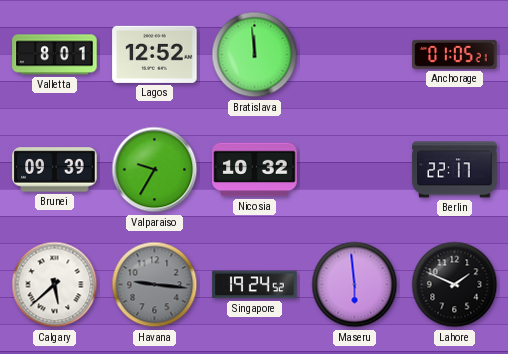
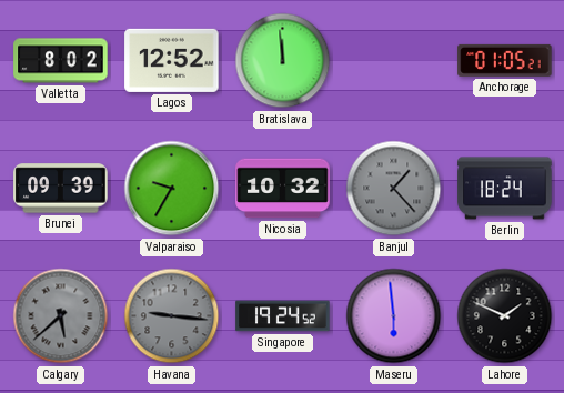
Valletta: 8:01 -> 8:02 (61, 61)
Banjul: none -> 1:23 (394, 189)
Berlin: 22:17 -> 18:24 (505, 189)
Calgary dial: white -> grey (61, 316)
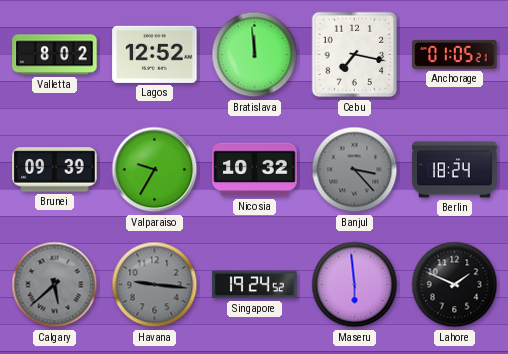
Cebu: none -> 7:17 (355, 55)
Banjul: 1:23 -> 3:23 (355, 170)
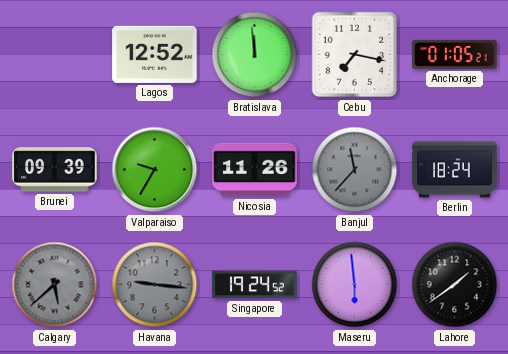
Valletta: 8:02 -> none (55, 55)
Nicosia: 10:32 -> 11:26 (255, 170)
Banjul: 3:23 -> 11:37 (355, 170)
Lahore: 1:49 -> 1:39 (455, 285)
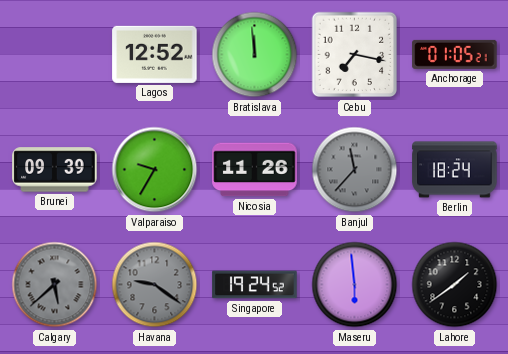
Havana: 9:16 -> 9:21 (155, 285)
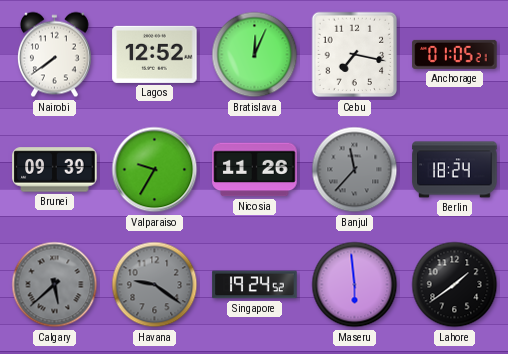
Nairobi: none -> 7:39 (54, 55)
Bratislava: 11:59 -> 12:04 (255, 55)
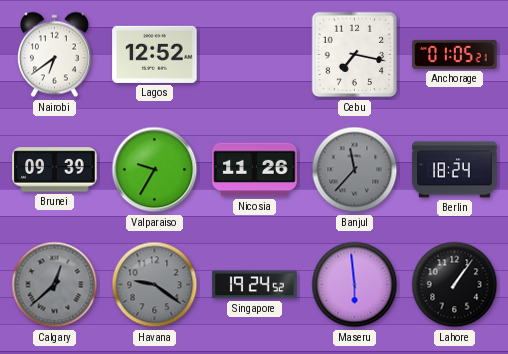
Nairobi: 7:39 -> 6:39 (54, 55)
Bratislava: 12:04 -> none (255, 55)
Calgary: 5:38 -> 12:38 (55, 285)
Lahore: 1:39 -> 1:06 (455, 285)
